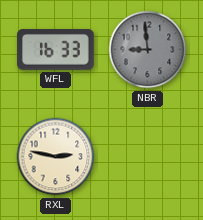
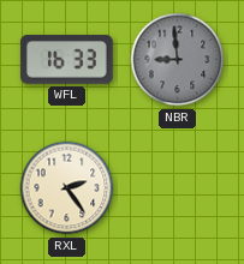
RXL: 2:47 -> 2:24 (67, 188)
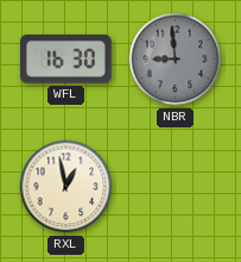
WFL: 16:33 -> 16:30 (66, 60)
RXL: 2:24 -> 12:58 (66, 187)
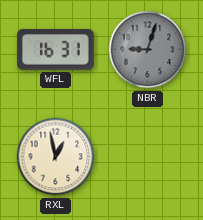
WFL: 16:30 -> 16:31 (56, 50)
NBR: 8:59 -> 9:03 (148, 50)
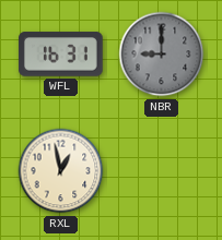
NBR: 9:03 -> 9:00 (162, 55)
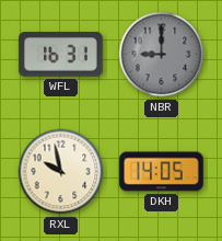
RXL: 12:58 -> 9:58 (61, 172)
DKH: none -> 14:05 (162, 172)
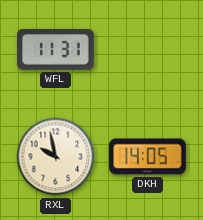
WFL: 16:31 -> 11:31 (56, 50)
NBR: 9:00 -> none (162, 55)
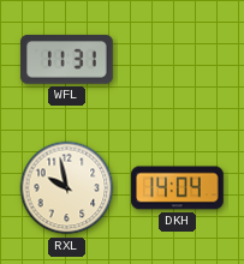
DKH: 14:05 -> 14:04 (178, 188)
